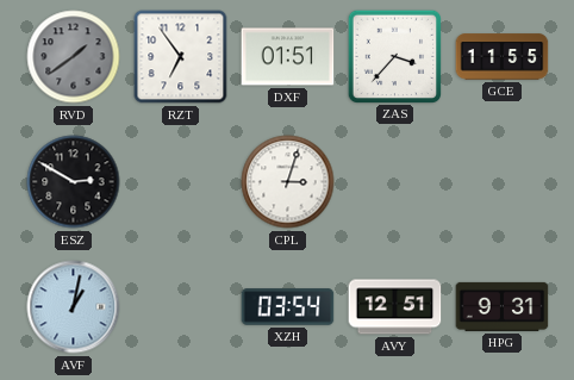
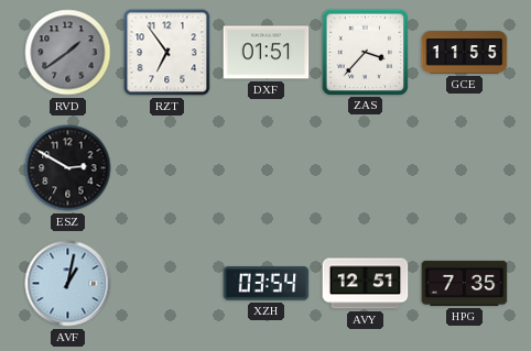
CPL: 3:03 -> none (288, 182)
HPG: 9:31 -> 7:35 (465, 283)
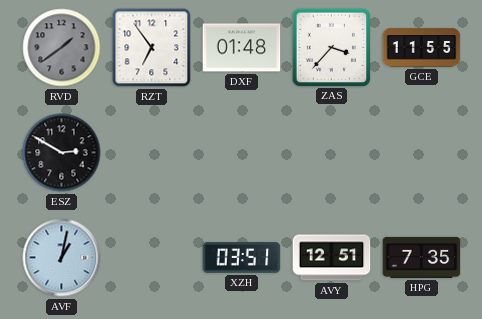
DXF: 01:51 -> 01:48 (242, 48)
XZH: 03:54 -> 03:51 (242, 258)
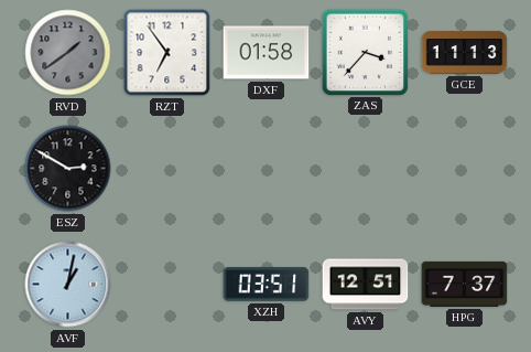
DXF: 01:48 -> 01:58 (267, 53)
GCE: 11:55 -> 11:13 (465, 53)
HPG: 7:35 -> 7:37 (465, 284)
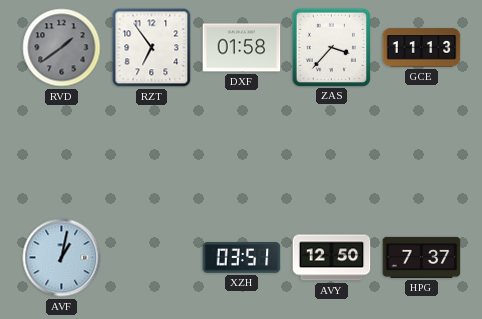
ESZ: 2:50 -> none (68, 169)
AVY: 12:51 -> 12:50 (332, 258)
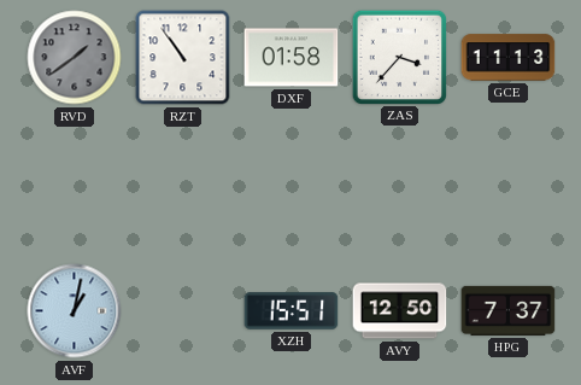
RZT: 6:54 -> 10:54 (183, 58)
XZH: 03:51 -> 15:51 (292, 311)
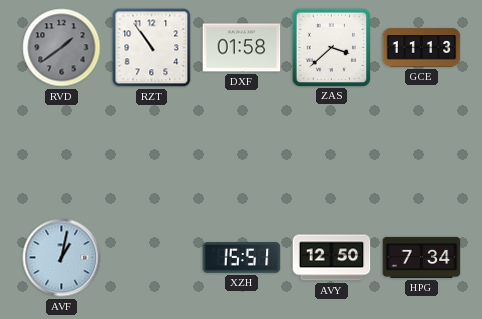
ZAS: 3:37 -> 3:38 (331, 47)
HPG: 7:37 -> 7:34 (422, 257)
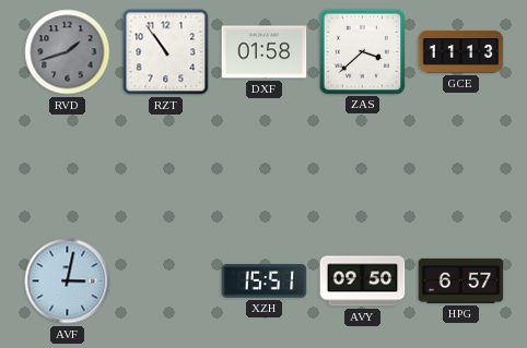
RVD: 1:39 -> 1:42 (68, 52)
AVF: 1:02 -> 3:02 (68, 281)
AVY: 12:50 -> 09:50 (363, 281)
HPG: 7:34 -> 6:57 (461, 280)
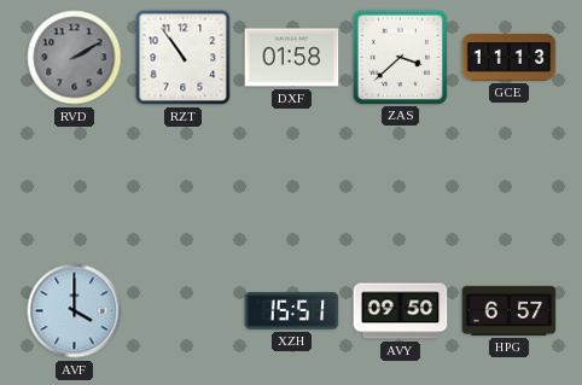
RVD: 1:42 -> 2:10 (75, 58)
AVF: 3:02 -> 4:00 (75, 311)
